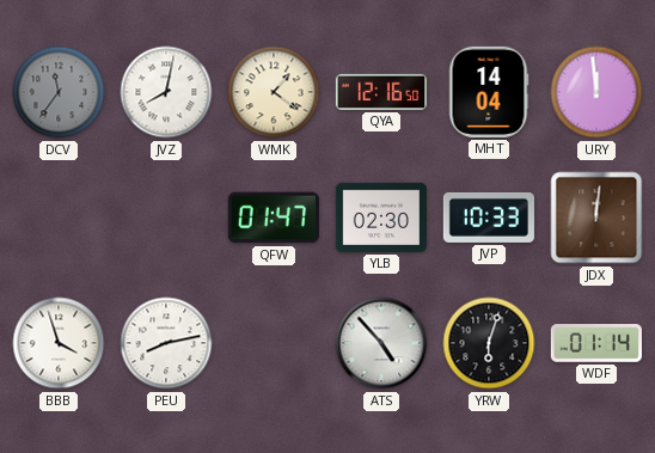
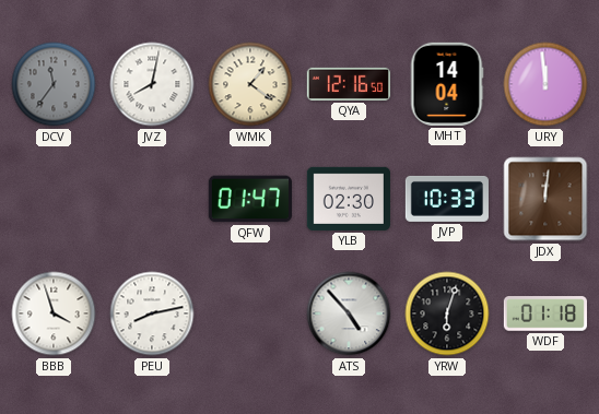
WDF: 01:14 -> 01:18 (545, 314)
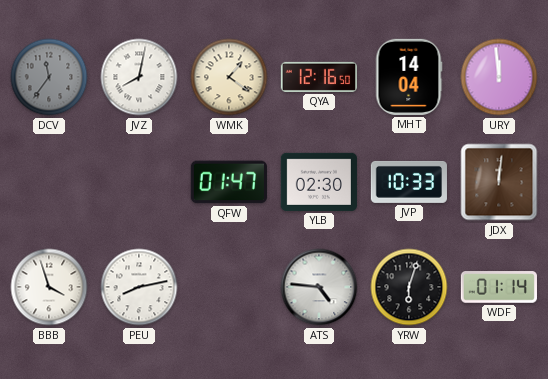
ATS: 4:53 -> 4:46 (319, 287)
WDF: 01:18 -> 01:14 (499, 287)
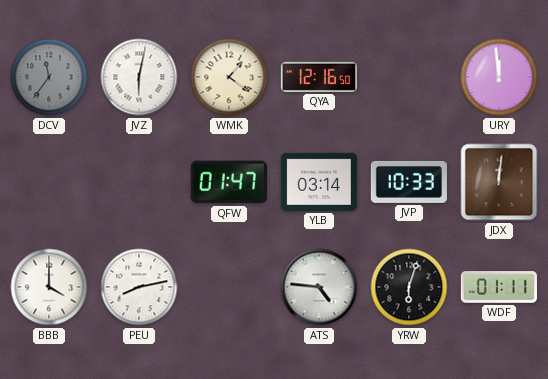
JVZ: 8:02 -> 6:02 (139, 77)
MHT: 14:04 -> none (409, 77)
YLB: 02:30 -> 03:14 (319, 182)
BBB: 3:57 -> 4:00 (49, 287)
WDF: 01:14 -> 01:11 (499, 287)
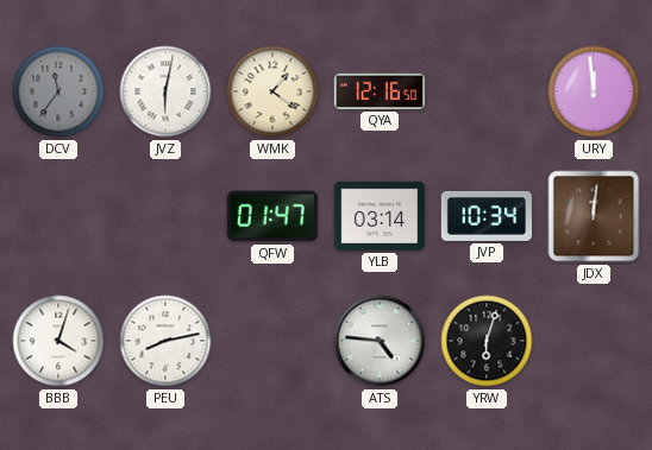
JVP: 10:33 -> 10:34 (487, 216)
BBB: 4:00 -> 4:03 (58, 341)
WDF: 01:11 -> none (499, 287)
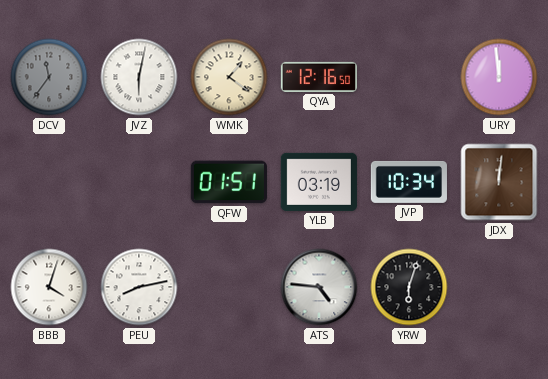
QFW: 01:47 -> 01:51 (229, 182)
YLB: 03:14 -> 03:19 (319, 182)
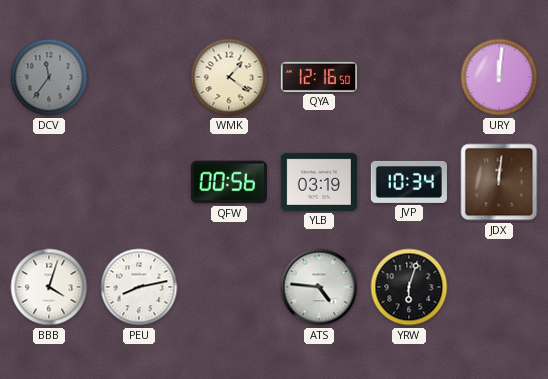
JVZ: 6:02 -> none (139, 77)
URY: 11:59 -> 12:01 (499, 77)
QFW: 01:51 -> 00:56 (229, 182)
